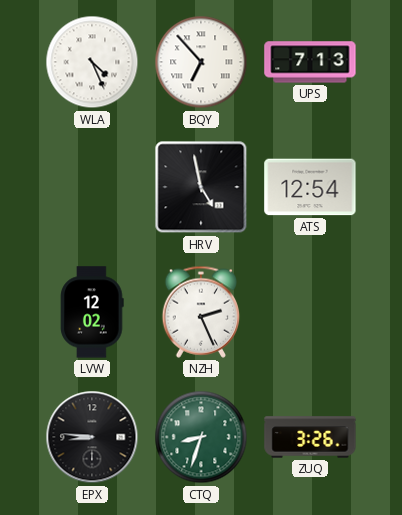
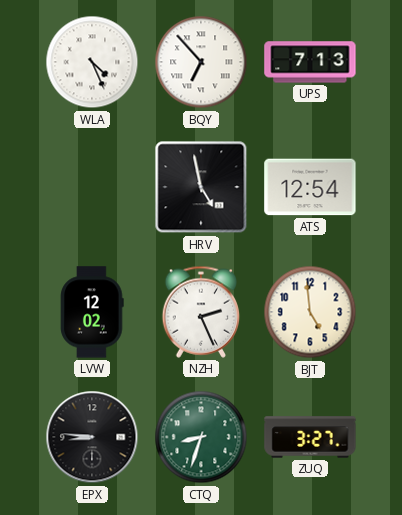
BJT: none -> 4:59 (310, 312)
ZUQ: 3:26 -> 3:27 (310, 437)
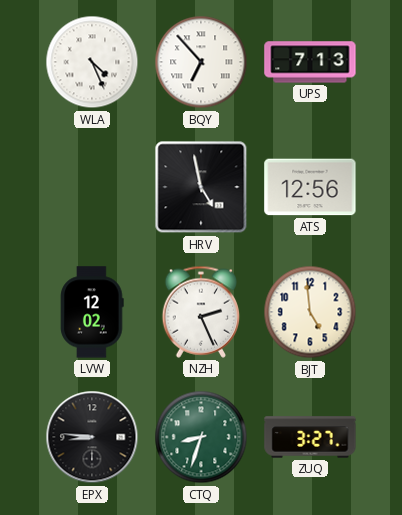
ATS: 12:54 -> 12:56 (310, 187)
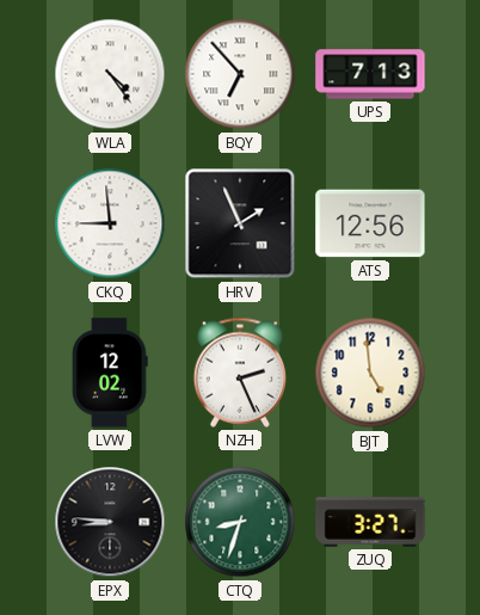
WLA: 4:26 -> 4:24 (110, 74)
CKQ: none -> 8:59 (110, 223)
HRV: 4:58 -> 1:56 (240, 223)
